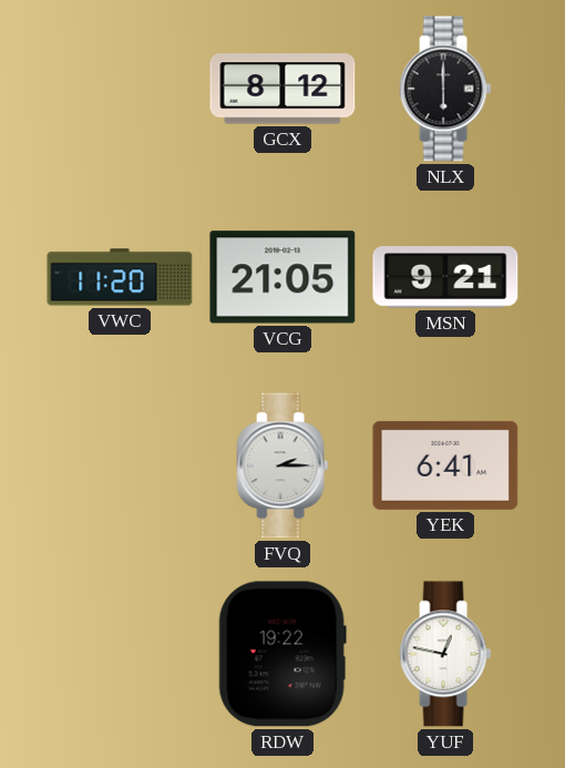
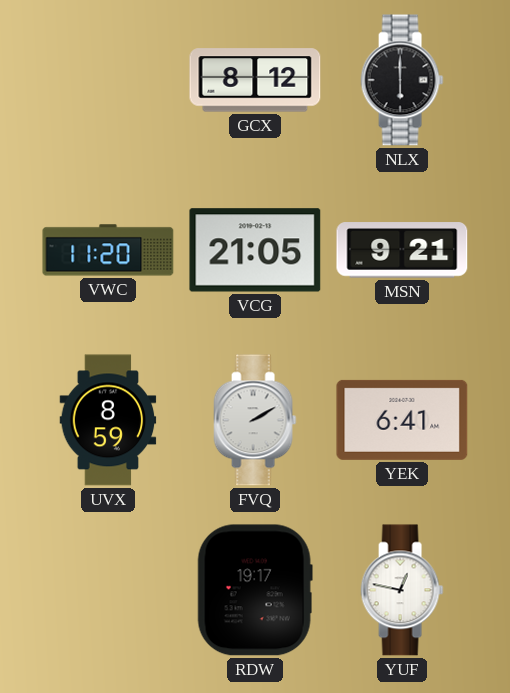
UVX: none -> 8:59 (108, 420)
FVQ: 2:15 -> 2:10 (255, 420)
RDW: 19:22 -> 19:17 (255, 590)
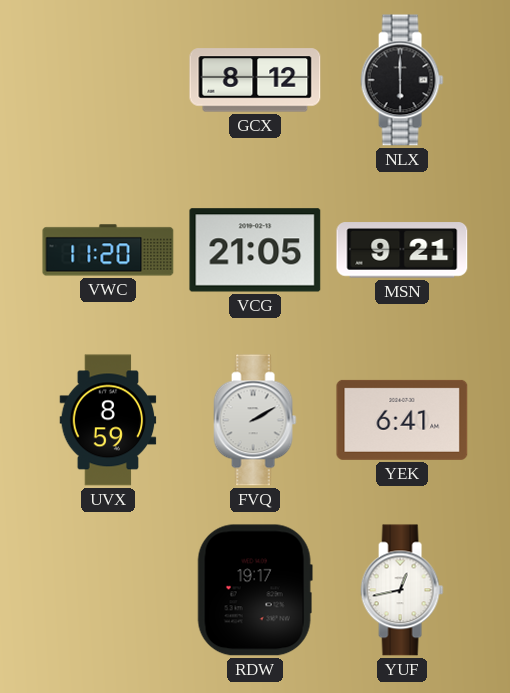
YUF: 12:47 -> 12:43 (402, 590)
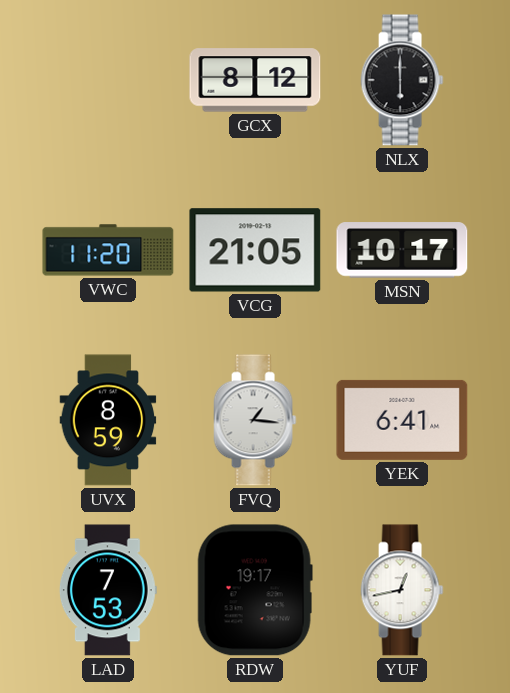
MSN: 9:21 -> 10:17 (402, 250)
FVQ: 2:10 -> 1:16 (255, 420)
LAD: none -> 7:53 (108, 590)
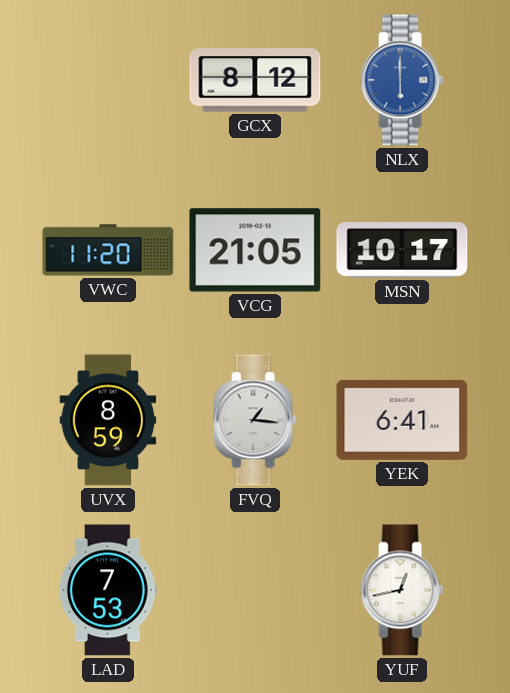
NLX dial: black -> blue (402, 80)
RDW: 19:17 -> none (255, 590)
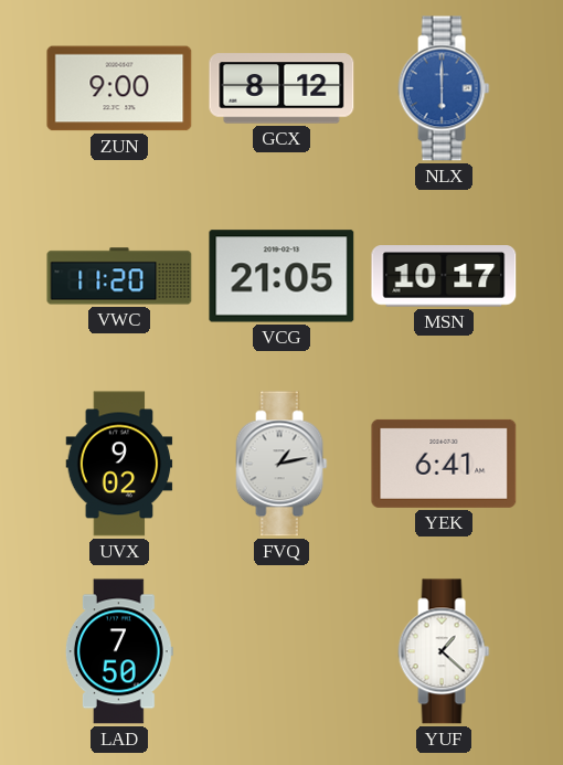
ZUN: none -> 9:00 (119, 88)
UVX: 8:59 -> 9:02 (119, 464)
FVQ: 1:16 -> 1:13 (281, 464)
LAD: 7:53 -> 7:50 (119, 651)
YUF: 12:43 -> 1:22 (444, 651)
